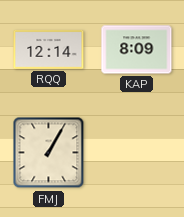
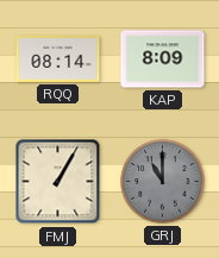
RQQ: 12:14 -> 08:14 (58, 58)
GRJ: none -> 11:00 (163, 182)
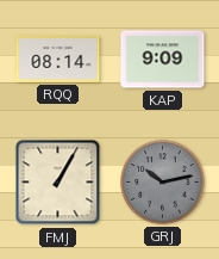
KAP: 8:09 -> 9:09 (163, 60)
GRJ: 11:00 -> 10:13 (163, 183)
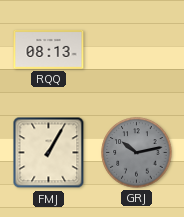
RQQ: 08:14 -> 08:13 (49, 49)
KAP: 9:09 -> none (163, 60)
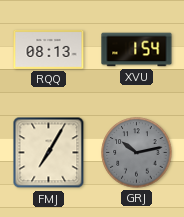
XVU: none -> 1:54 (137, 50)
FMJ: 1:05 -> 7:05 (49, 153)
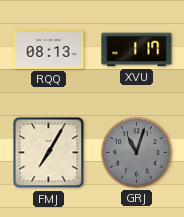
XVU: 1:54 -> 1:17 (137, 50)
GRJ: 10:13 -> 11:03 (137, 153)
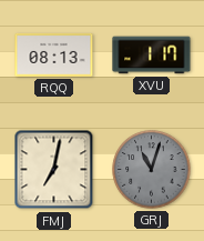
FMJ: 7:05 -> 7:02 (54, 170)
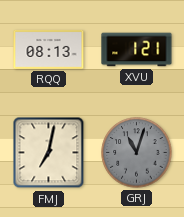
XVU: 1:17 -> 1:21 (137, 50)
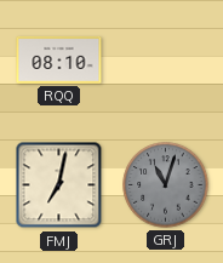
RQQ: 08:13 -> 08:10 (59, 59)
XVU: 1:21 -> none (137, 50)
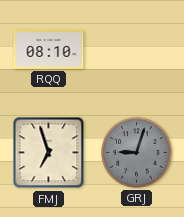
FMJ: 7:02 -> 6:57 (49, 153)
GRJ: 11:03 -> 9:03 (137, 153)
